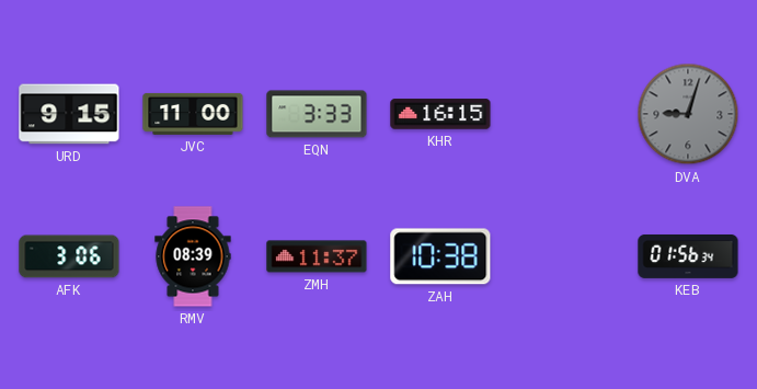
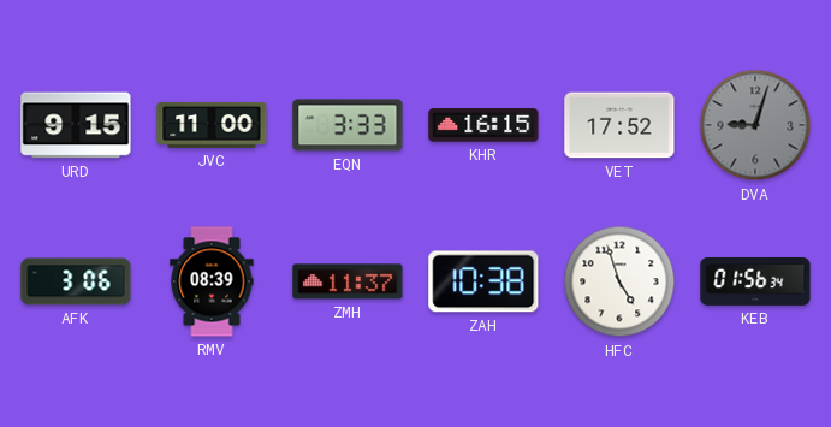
VET: none -> 17:52 (619, 125)
HFC: none -> 4:57 (619, 281)
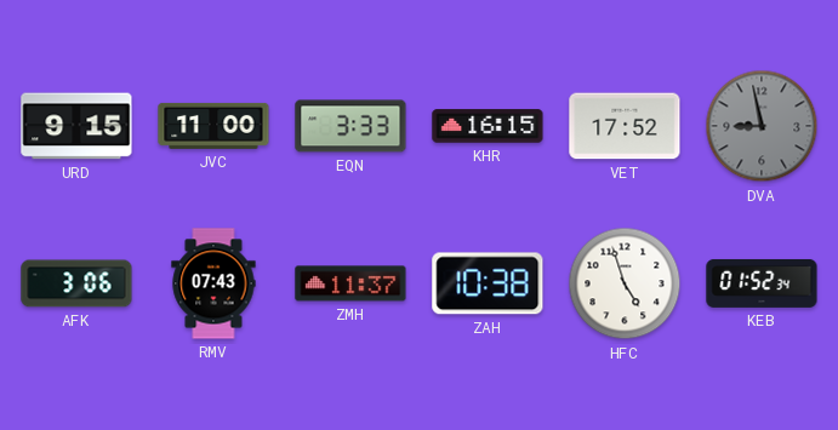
DVA: 9:03 -> 8:58 (762, 126)
RMV: 08:39 -> 07:43 (213, 283)
KEB: 01:56 -> 01:52 (762, 283)
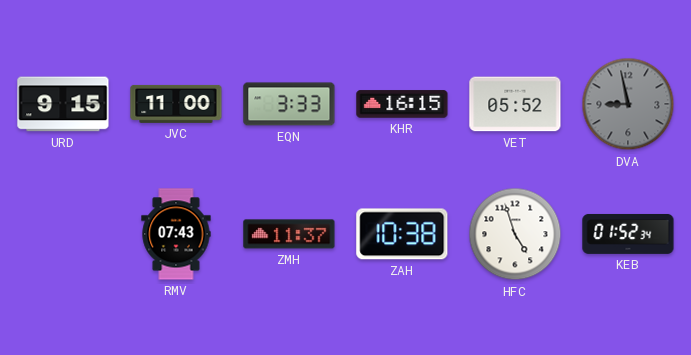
VET: 17:52 -> 05:52 (515, 104)
AFK: 3:06 -> none (76, 283)
